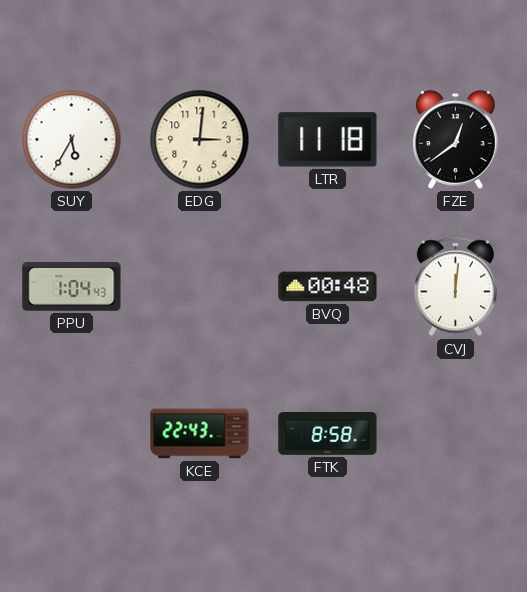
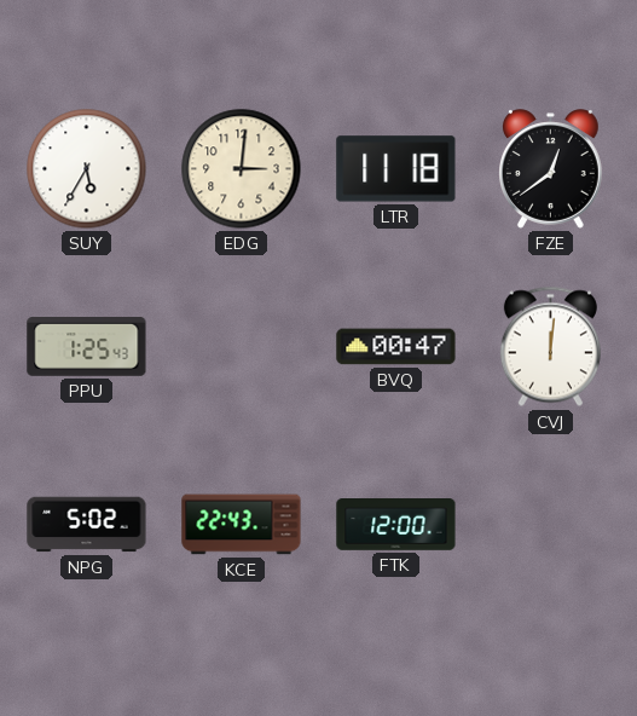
PPU: 1:04 -> 1:25 (87, 347)
BVQ: 00:48 -> 00:47 (396, 347)
NPG: none -> 5:02 (87, 525)
FTK: 8:58 -> 12:00 (396, 525)
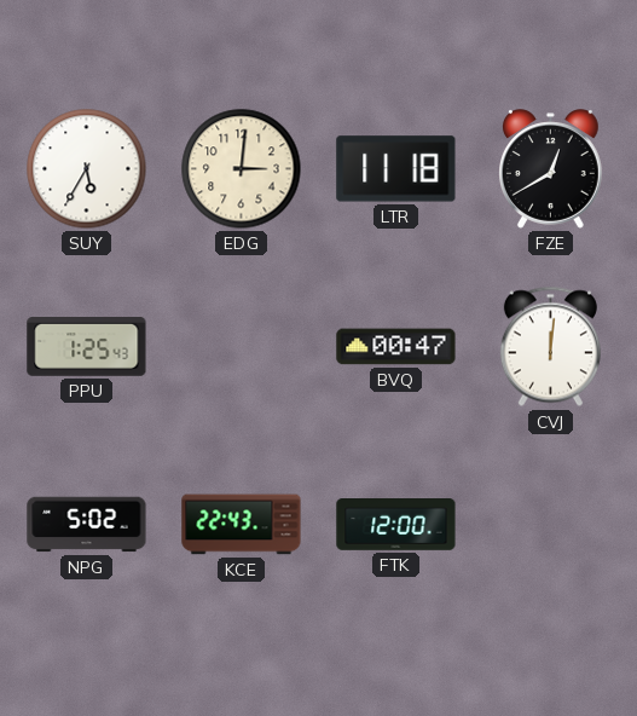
FZE: 12:39 -> 12:40 (551, 169)
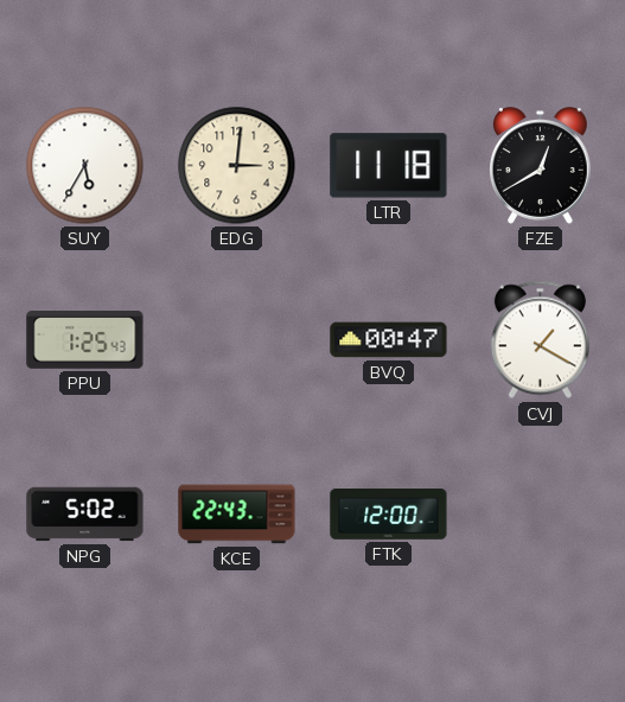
CVJ: 12:01 -> 1:20 (540, 340)
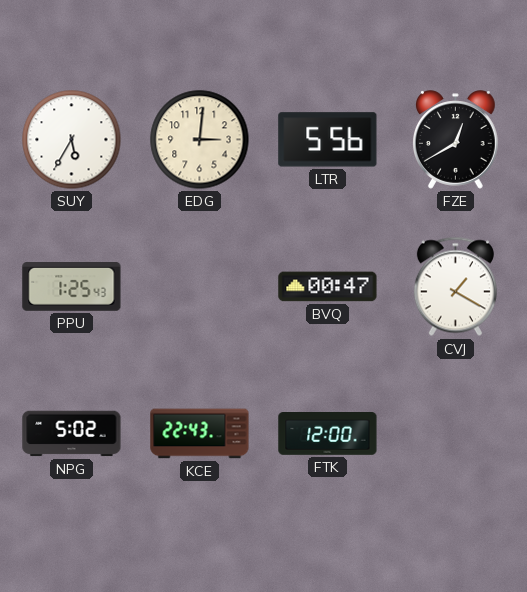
LTR: 11:18 -> 5:56 (328, 140)
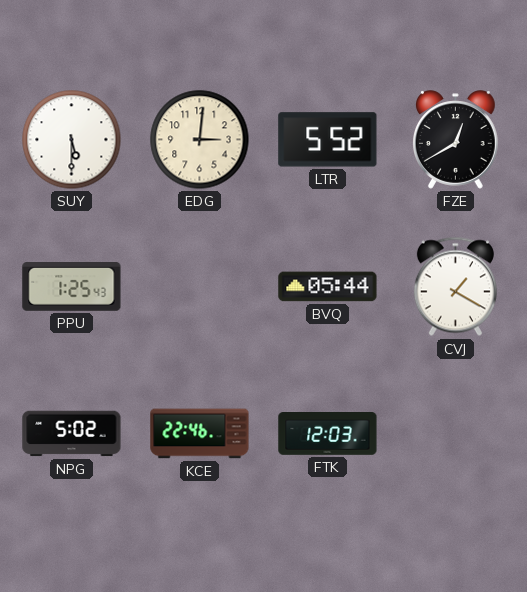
SUY: 5:35 -> 5:30 (72, 140)
LTR: 5:56 -> 5:52 (328, 140)
BVQ: 00:47 -> 05:44 (328, 287)
KCE: 22:43 -> 22:46 (200, 434)
FTK: 12:00 -> 12:03 (328, 434)
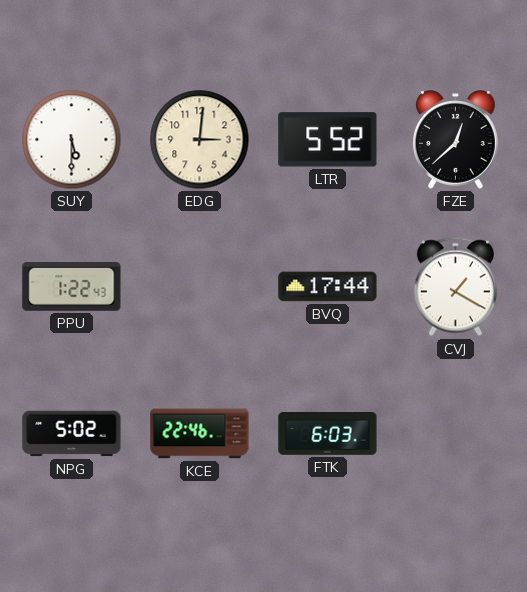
FZE: 12:40 -> 12:38 (456, 140)
PPU: 1:25 -> 1:22 (72, 287)
BVQ: 05:44 -> 17:44 (328, 287)
FTK: 12:03 -> 6:03 (328, 434)
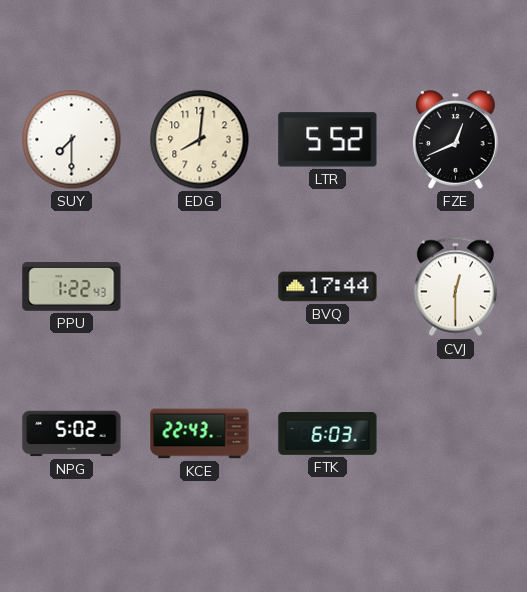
SUY: 5:30 -> 7:30 (72, 140)
EDG: 3:01 -> 8:01 (200, 140)
FZE: 12:38 -> 12:41 (456, 140)
CVJ: 1:20 -> 12:30 (455, 287)
KCE: 22:46 -> 22:43 (200, 434)
